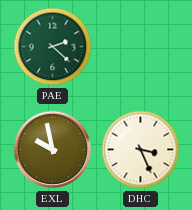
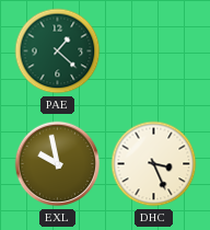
PAE: 2:22 -> 1:22 (58, 51)
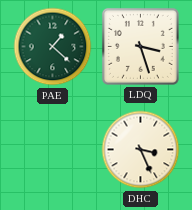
LDQ: none -> 3:27 (140, 46)
EXL: 9:58 -> none (58, 164)
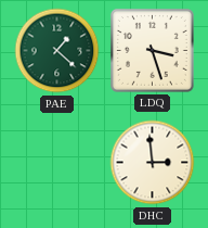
DHC: 3:26 -> 2:59 (153, 163)
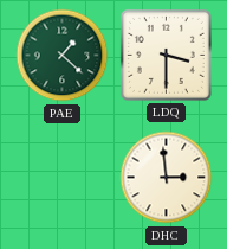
LDQ: 3:27 -> 3:30 (166, 55)
